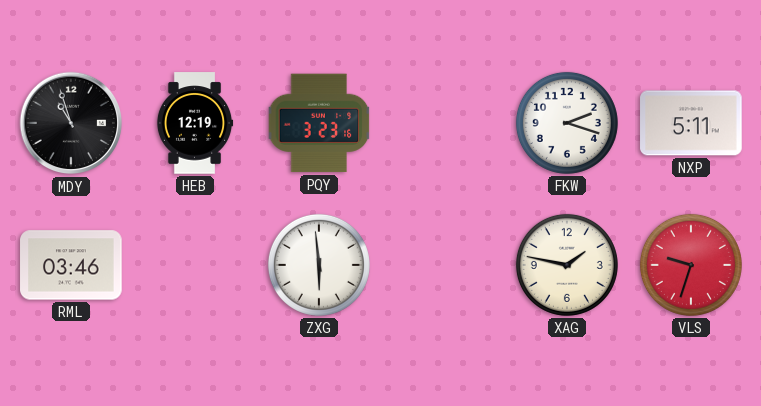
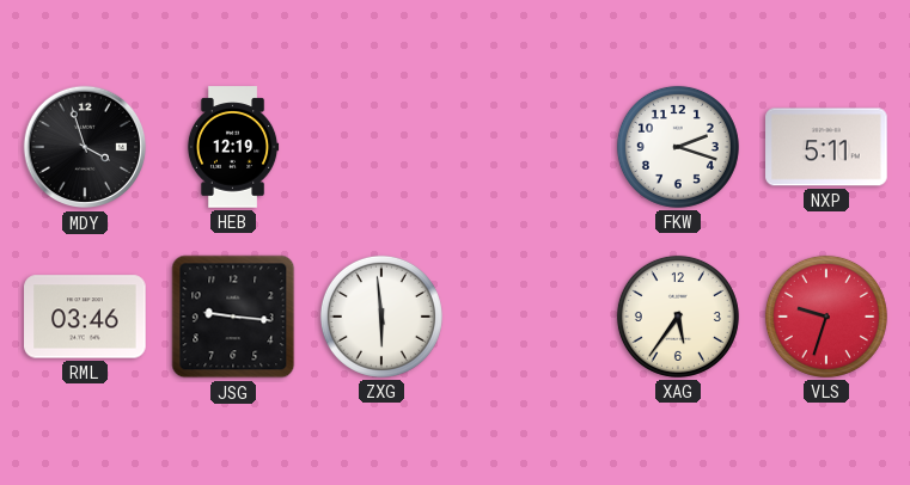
MDY: 10:57 -> 3:57 (85, 147)
PQY: 3:23 -> none (319, 123)
JSG: none -> 9:16 (233, 317)
XAG: 1:47 -> 5:36 (678, 317)
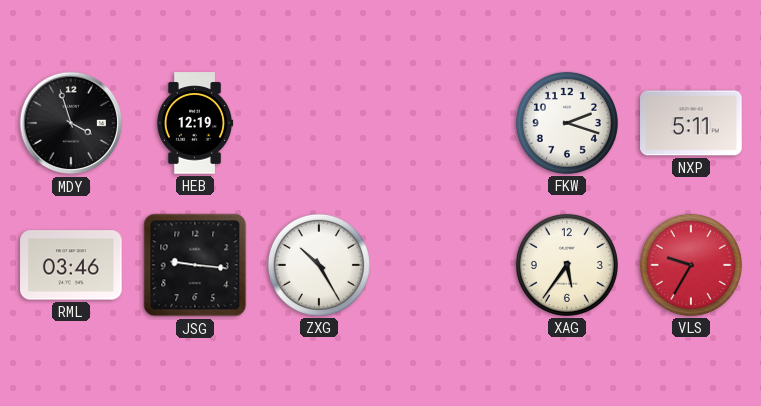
ZXG: 5:59 -> 10:25 (319, 265)
VLS: 9:33 -> 9:35 (691, 265)
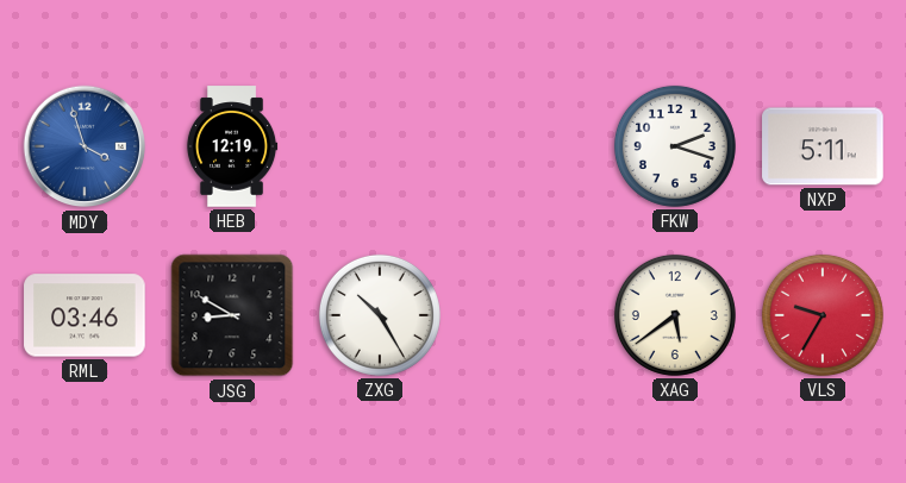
MDY dial: black -> blue (85, 146)
JSG: 9:16 -> 8:50 (232, 315)
XAG: 5:36 -> 5:39 (675, 315)
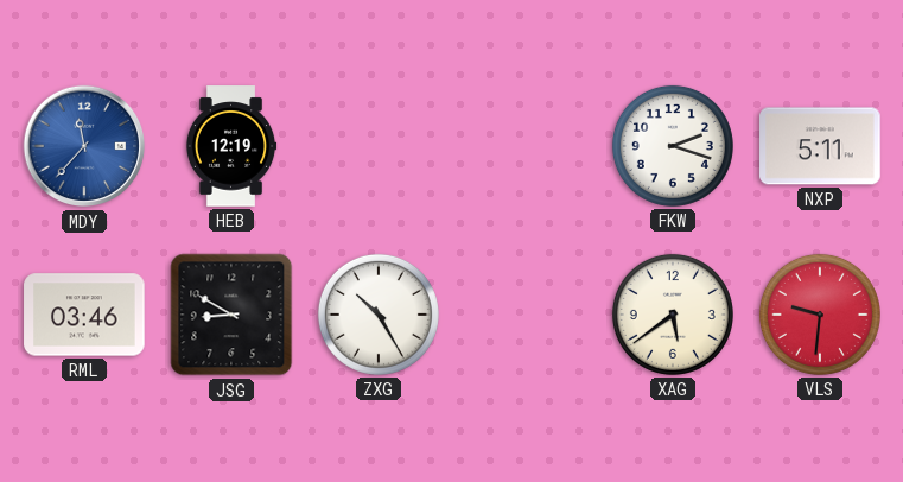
MDY: 3:57 -> 11:37 (84, 146)
VLS: 9:35 -> 9:31 (820, 315)
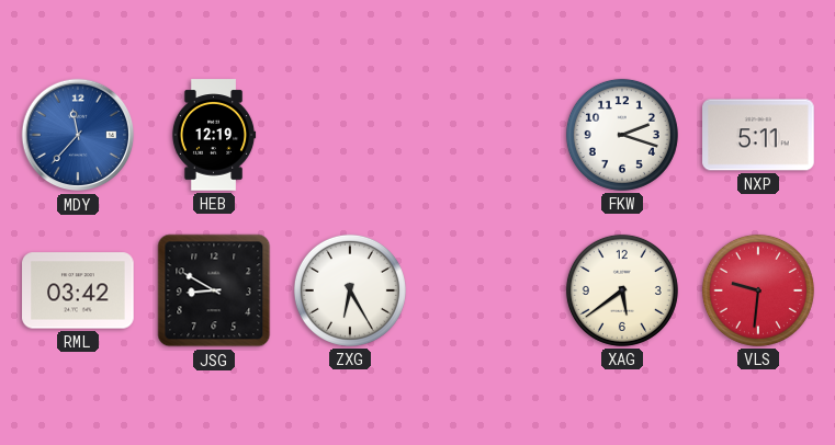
RML: 03:46 -> 03:42 (78, 290)
ZXG: 10:25 -> 6:25 (350, 290)
